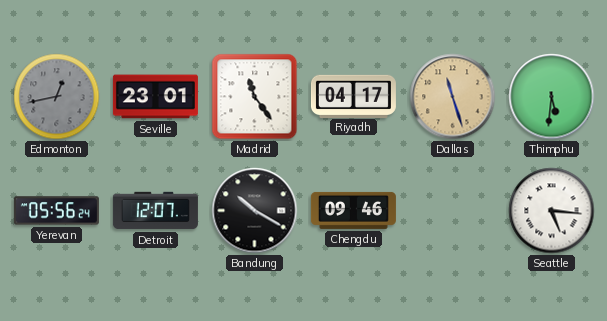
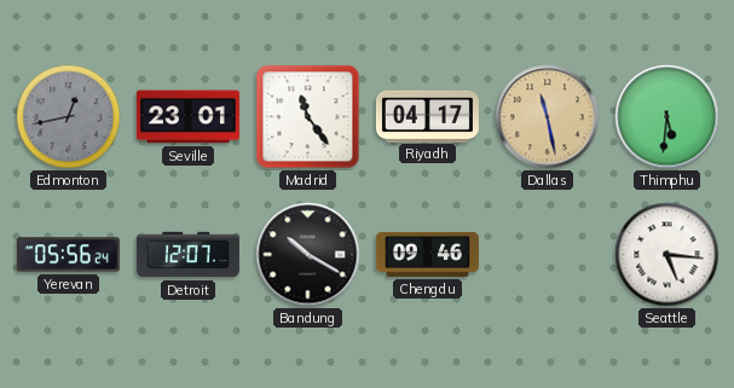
Dallas: 11:27 -> 11:28 (548, 117)
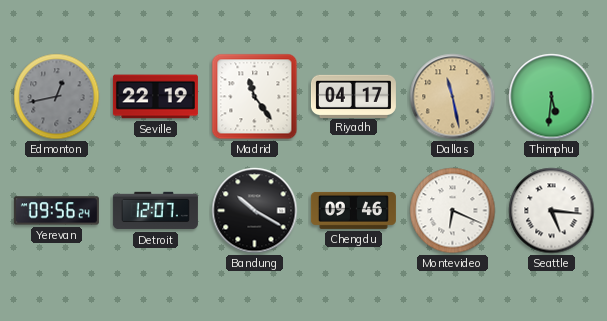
Seville: 23:01 -> 22:19 (155, 97)
Yerevan: 05:56 -> 09:56 (56, 211)
Montevideo: none -> 6:19 (453, 211)
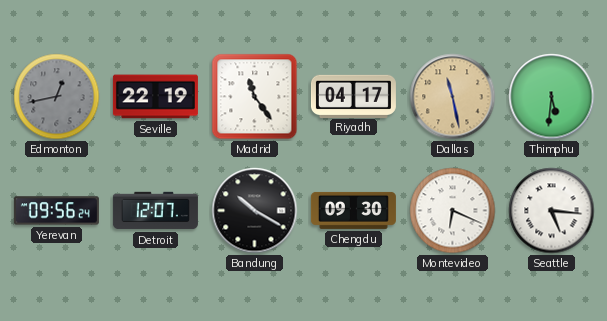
Chengdu: 09:46 -> 09:30 (353, 210)
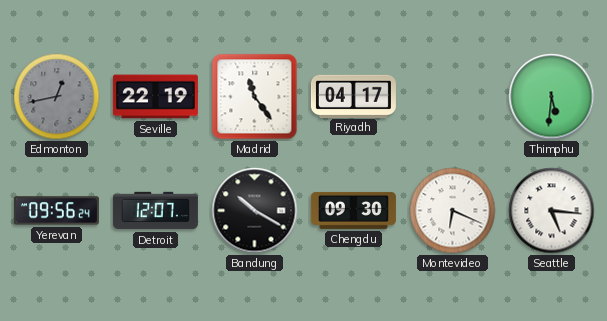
Dallas: 11:28 -> none (453, 97)
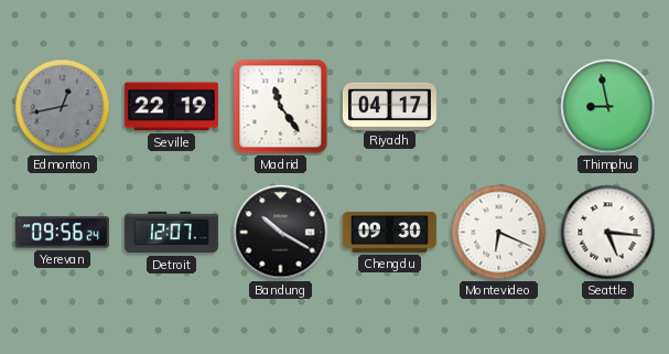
Thimphu: 5:31 -> 8:58 (608, 107)
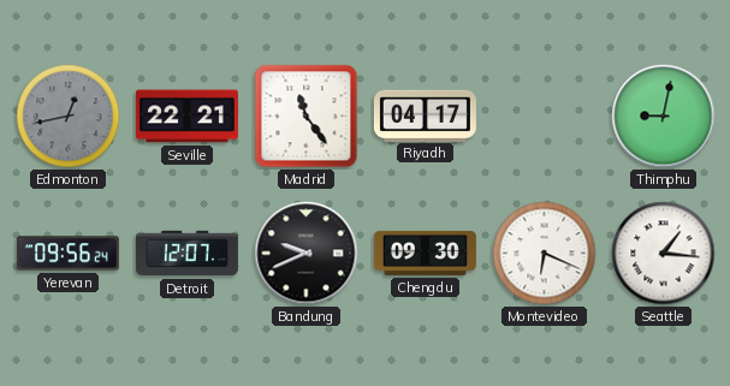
Seville: 22:19 -> 22:21 (186, 117)
Thimphu: 8:58 -> 9:02 (664, 117)
Bandung: 10:20 -> 9:41 (307, 254)
Seattle: 5:16 -> 1:16 (664, 254)
